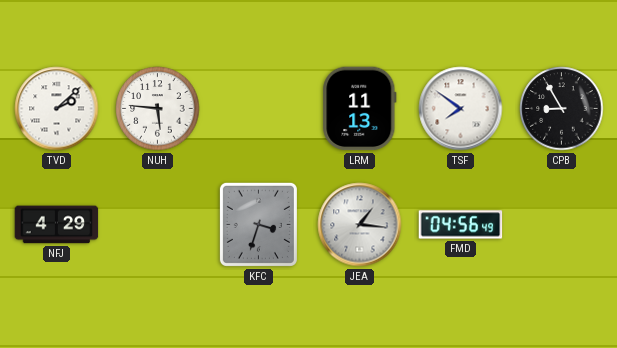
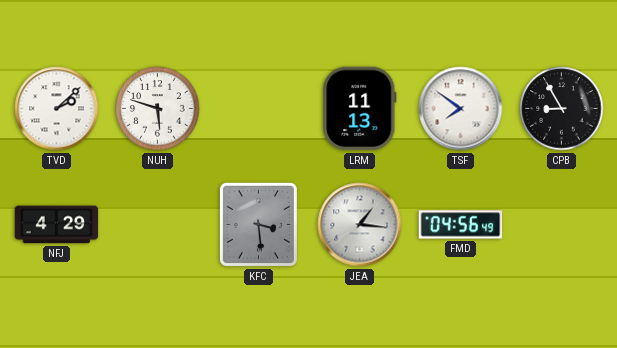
NUH: 5:46 -> 5:48 (158, 109)
KFC: 3:33 -> 3:29 (258, 224)
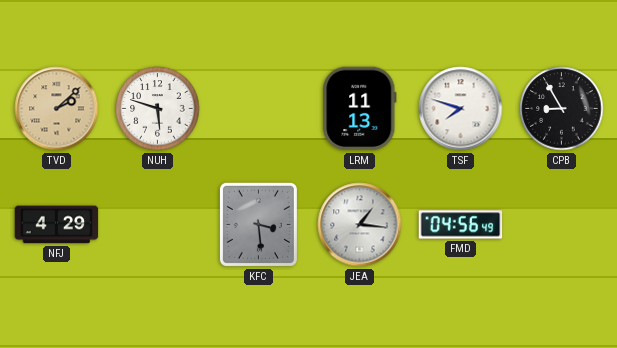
TVD dial: white -> champagne (57, 109)
TSF: 7:51 -> 7:48 (461, 109)
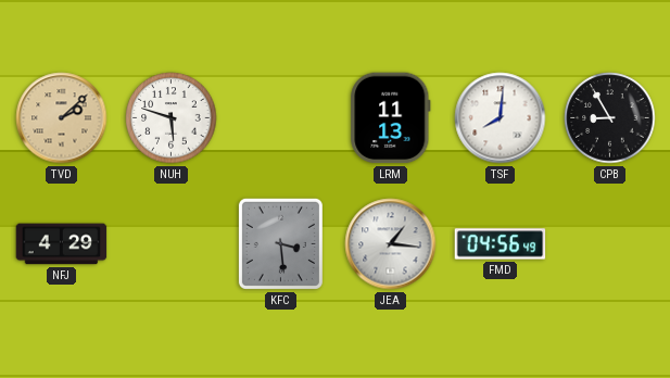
TSF: 7:48 -> 8:01 (501, 118)
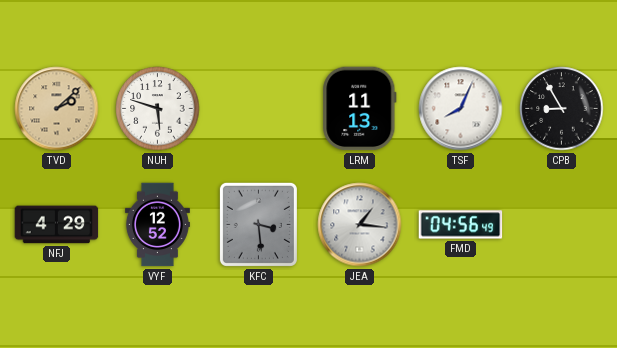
TSF: 8:01 -> 8:04 (461, 109)
VYF: none -> 12:52 (157, 225)
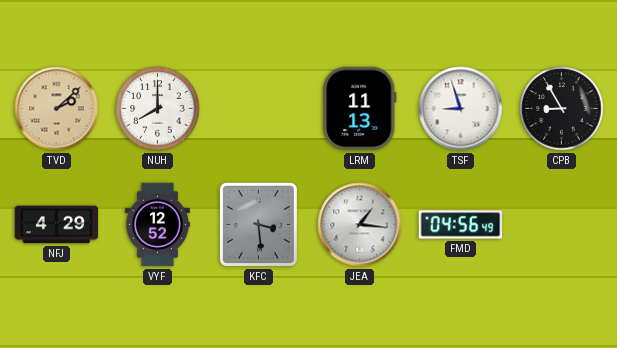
NUH: 5:48 -> 8:00 (158, 109)
TSF: 8:04 -> 8:57 (461, 109)
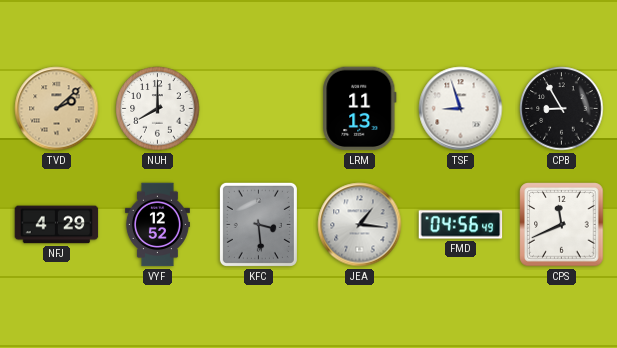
CPS: none -> 11:41 (562, 225)
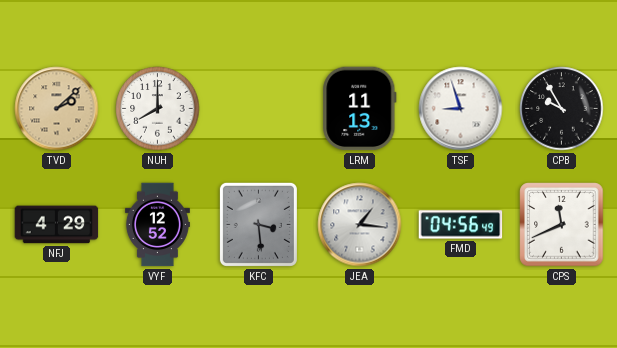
CPB: 8:55 -> 9:55 (562, 109)
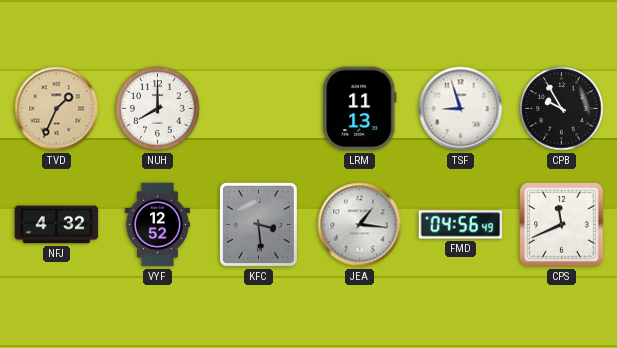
TVD: 2:08 -> 1:34 (57, 109)
NFJ: 4:29 -> 4:32 (57, 225)
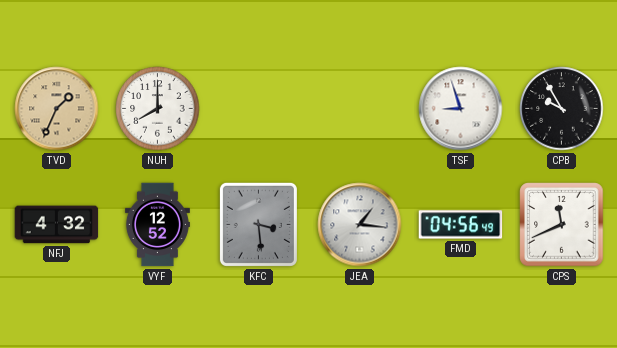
LRM: 11:13 -> none (360, 109)
